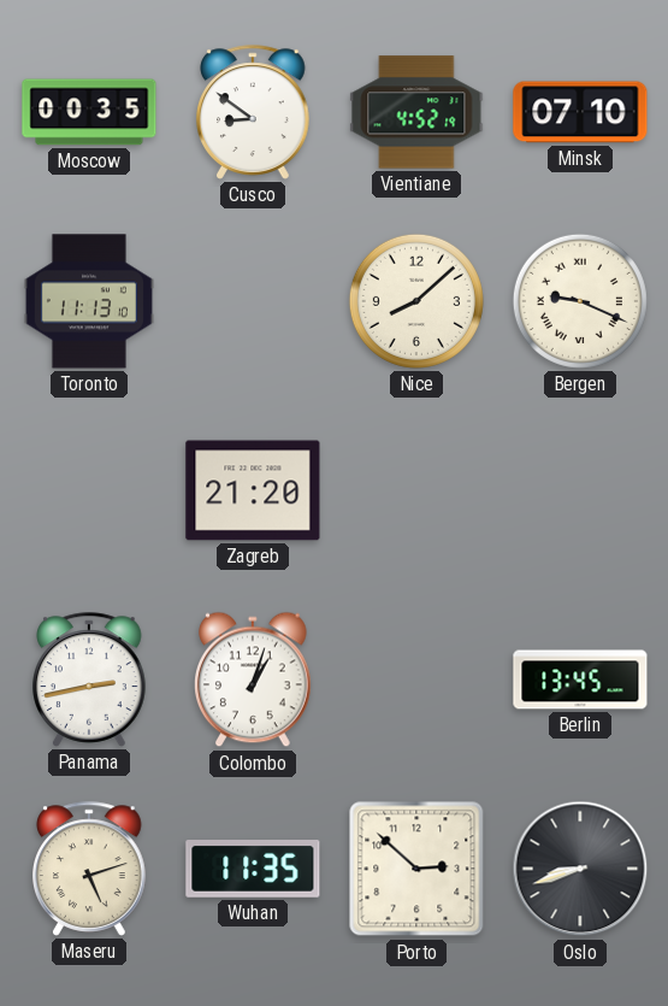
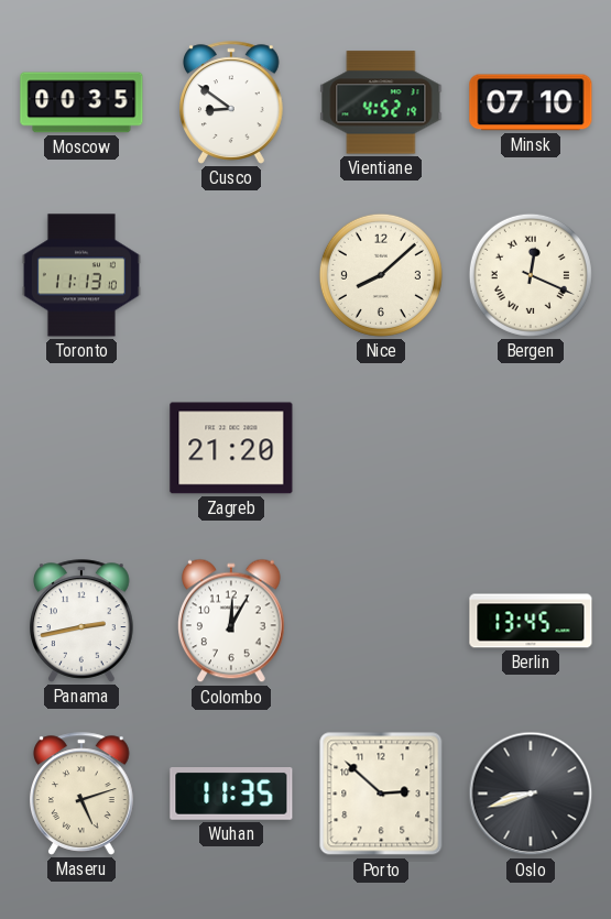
Bergen: 9:19 -> 12:19 (531, 275)
Colombo: 1:03 -> 12:05 (232, 621)
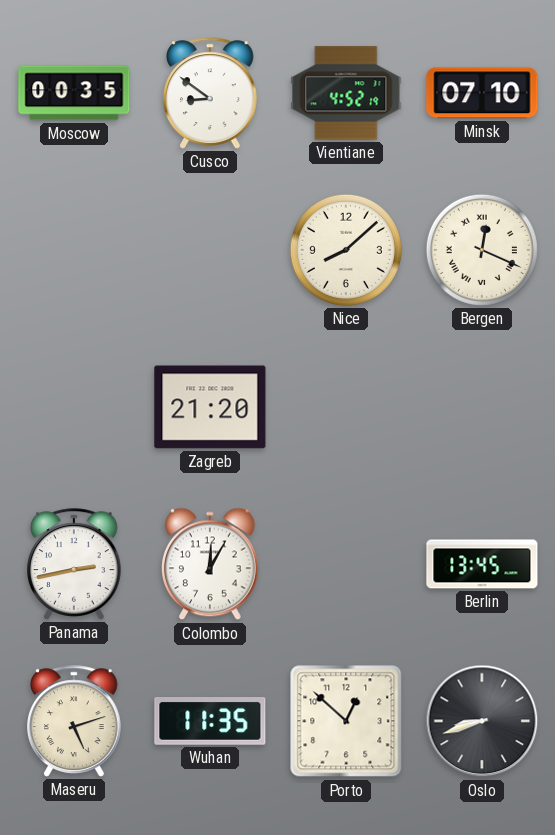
Toronto: 11:13 -> none (81, 275)
Porto: 2:52 -> 12:52 (346, 721)
